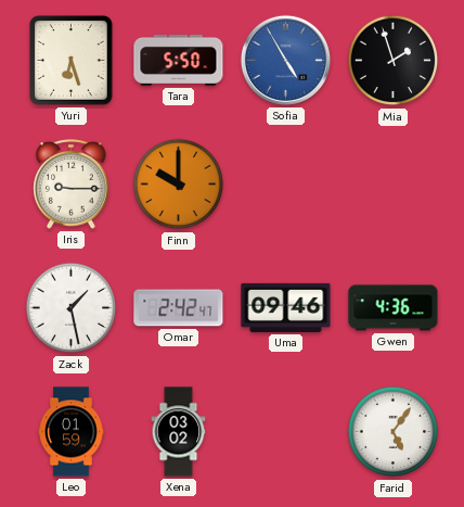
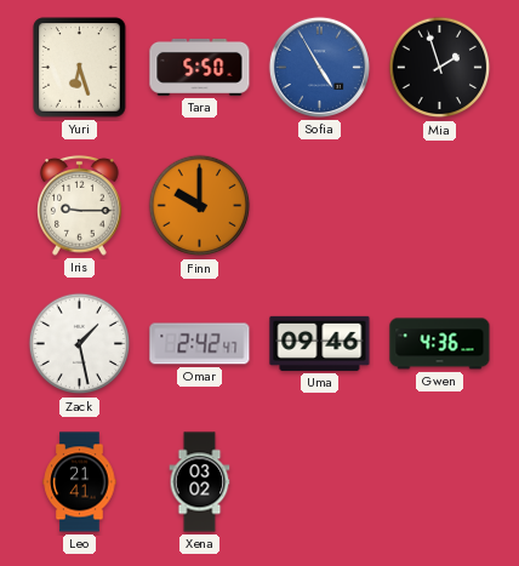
Leo: 01:59 -> 21:41 (80, 482)
Farid: 5:06 -> none (394, 432)
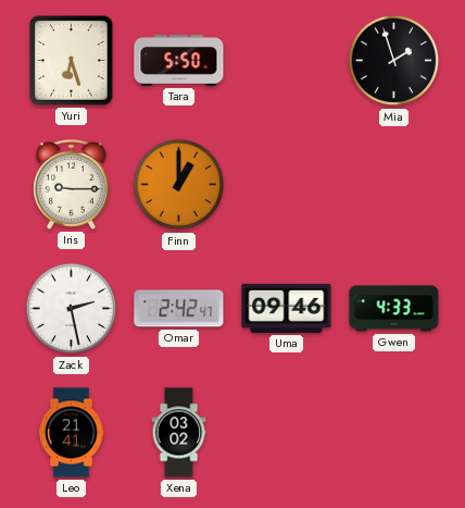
Sofia: 4:55 -> none (319, 67)
Finn: 10:00 -> 1:00 (179, 185)
Zack: 1:28 -> 2:28 (72, 309)
Gwen: 4:36 -> 4:33 (394, 309)
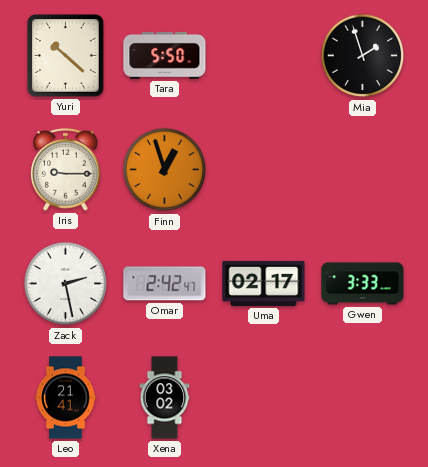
Yuri: 6:27 -> 10:22 (66, 56)
Finn: 1:00 -> 12:57 (165, 170)
Uma: 09:46 -> 02:17 (264, 283)
Gwen: 4:33 -> 3:33 (363, 284)
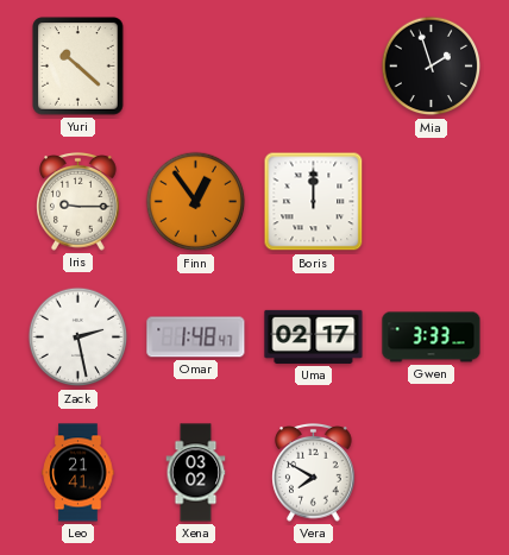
Tara: 5:50 -> none (165, 55)
Finn: 12:57 -> 12:54 (196, 202)
Boris: none -> 12:00 (314, 202)
Omar: 2:42 -> 1:48 (196, 338)
Vera: none -> 7:50 (314, 473)
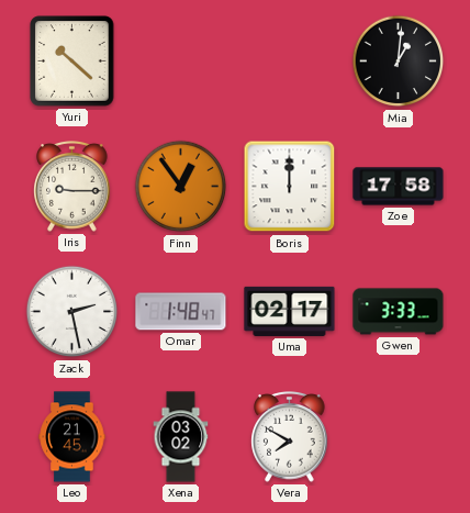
Mia: 1:57 -> 1:01 (399, 62)
Zoe: none -> 17:58 (399, 187)
Leo: 21:41 -> 21:45 (72, 437)
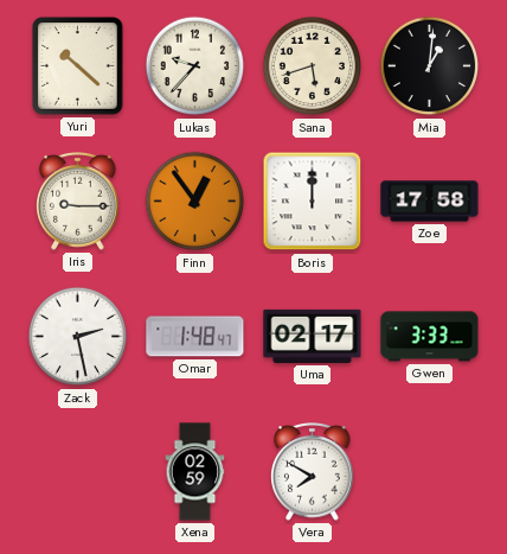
Lukas: none -> 9:37 (195, 66)
Sana: none -> 5:42 (313, 66)
Leo: 21:45 -> none (72, 437)
Xena: 03:02 -> 02:59 (195, 472)
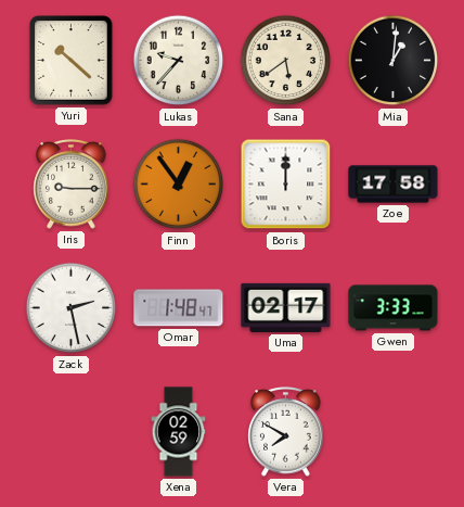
Sana: 5:42 -> 5:39 (286, 61)
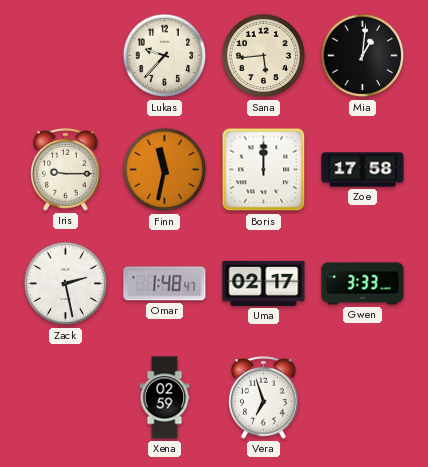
Yuri: 10:22 -> none (72, 61)
Sana: 5:39 -> 5:44 (264, 56)
Finn: 12:54 -> 11:32 (165, 170)
Vera: 7:50 -> 6:57 (264, 398)
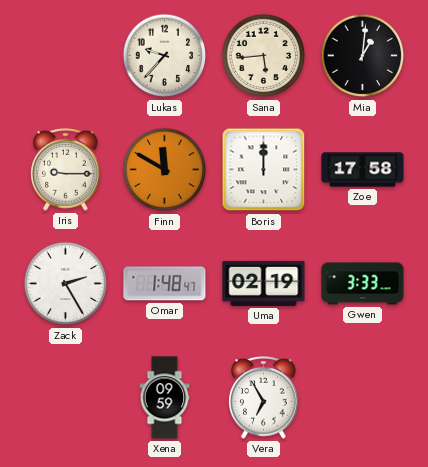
Finn: 11:32 -> 11:50 (165, 170)
Zack: 2:28 -> 2:25 (66, 284)
Uma: 02:17 -> 02:19 (264, 283)
Xena: 02:59 -> 09:59 (165, 398)
Vera: 6:57 -> 6:55 (264, 398)
